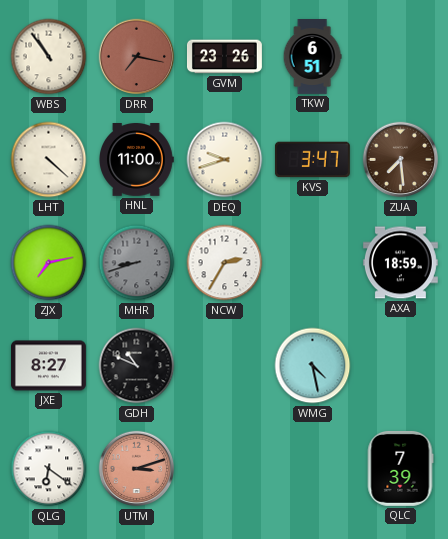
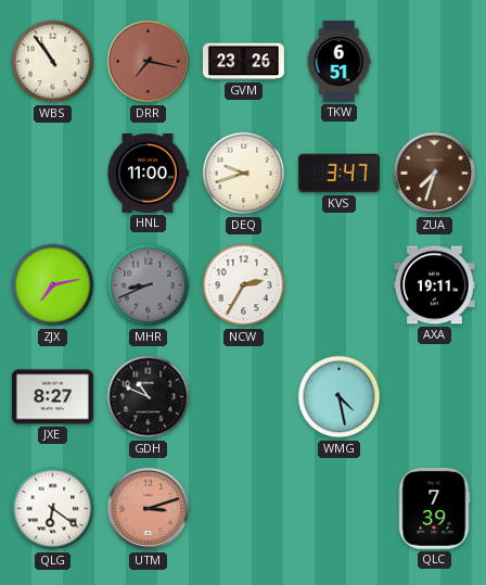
LHT: 4:22 -> none (49, 160)
ZUA: 7:29 -> 7:33 (435, 174)
MHR: 8:42 -> 8:41 (149, 285)
AXA: 18:59 -> 19:11 (434, 285)
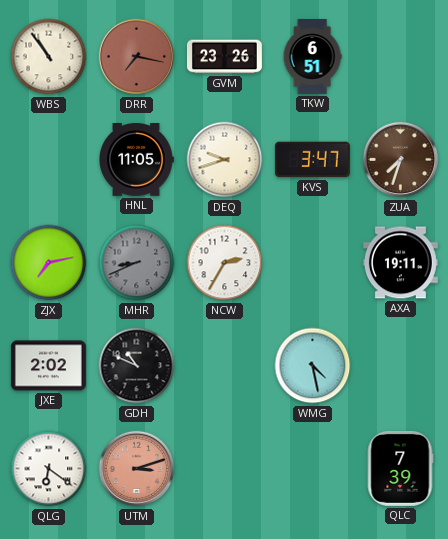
HNL: 11:00 -> 11:05 (136, 160)
JXE: 8:27 -> 2:02 (48, 366)
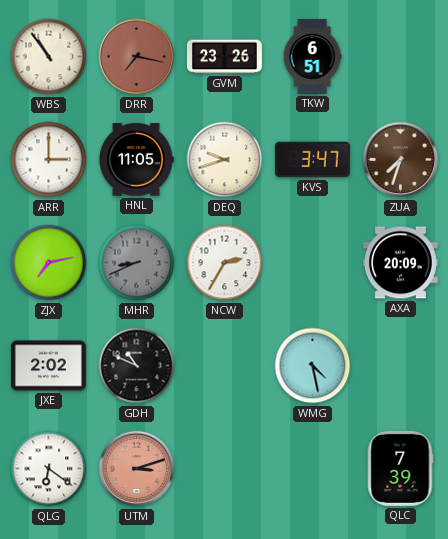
ARR: none -> 3:00 (49, 160)
AXA: 19:11 -> 20:09 (400, 263)
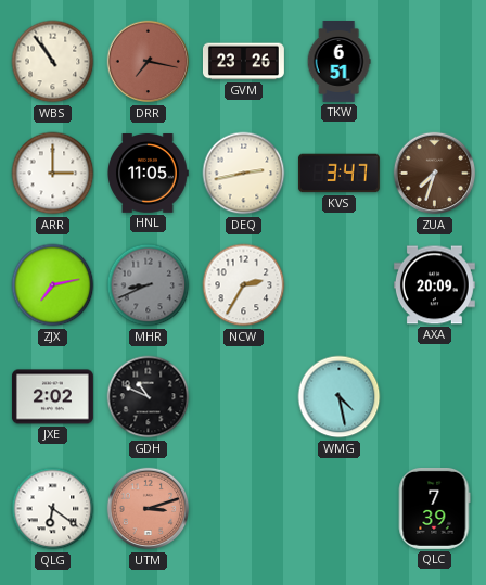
DEQ: 9:42 -> 2:43 (244, 174)
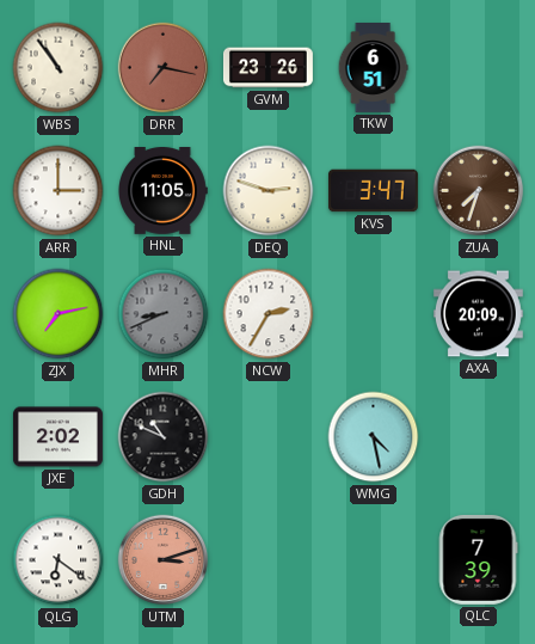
DEQ: 2:43 -> 2:48 (269, 191)
